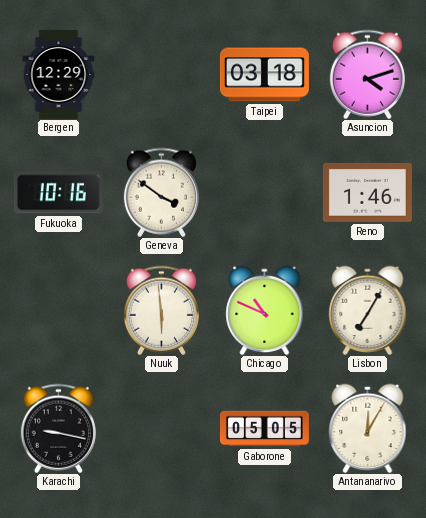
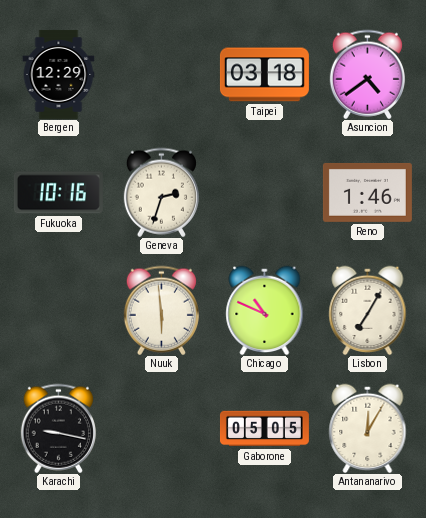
Asuncion: 4:12 -> 4:39 (367, 74)
Geneva: 3:51 -> 2:33 (161, 192)
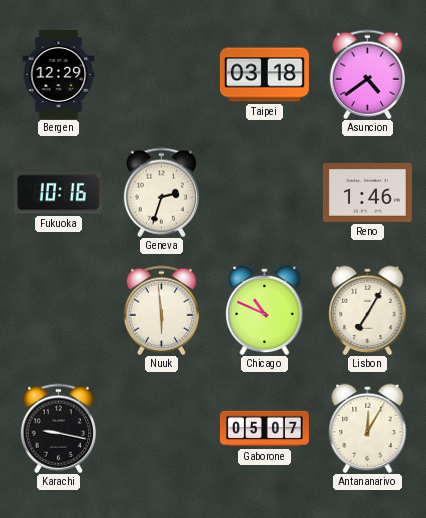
Gaborone: 05:05 -> 05:07 (264, 429)
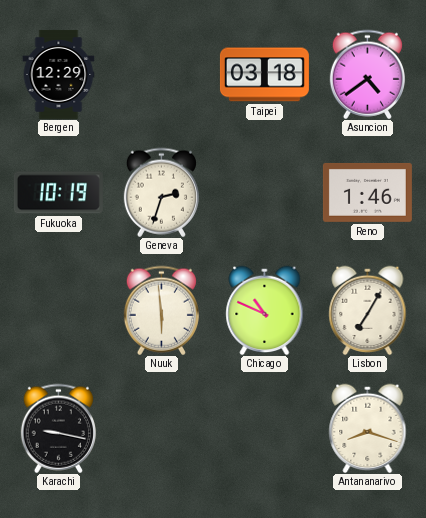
Fukuoka: 10:16 -> 10:19 (58, 193)
Gaborone: 05:07 -> none (264, 429)
Antananarivo: 12:05 -> 8:18 (368, 428)
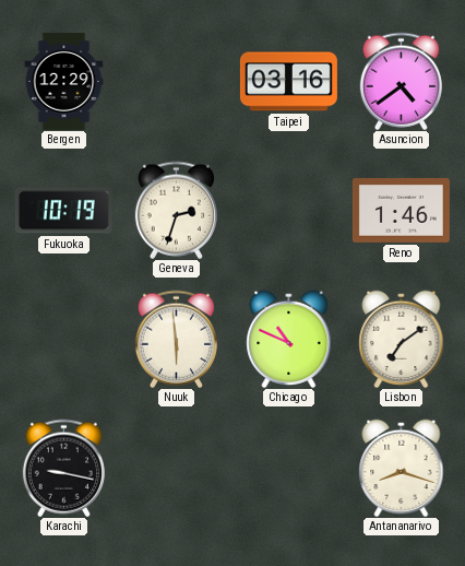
Taipei: 03:18 -> 03:16 (288, 82)
Lisbon: 7:05 -> 7:09 (402, 339)
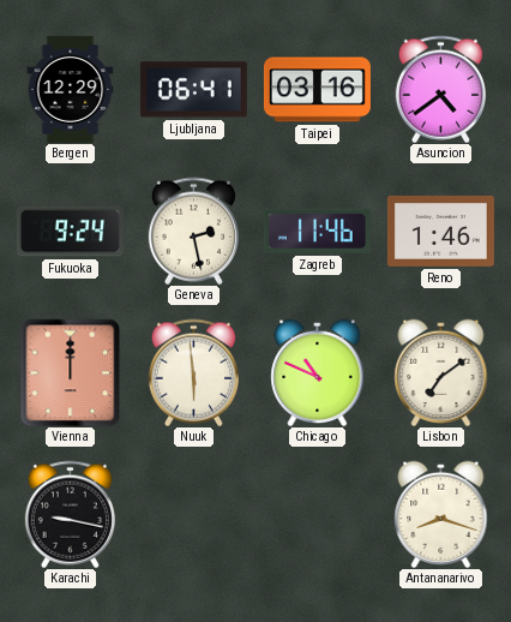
Ljubljana: none -> 06:41 (193, 90)
Fukuoka: 10:19 -> 9:24 (70, 232)
Geneva: 2:33 -> 2:28 (193, 231)
Zagreb: none -> 11:46 (317, 231)
Vienna: none -> 12:00 (71, 372)
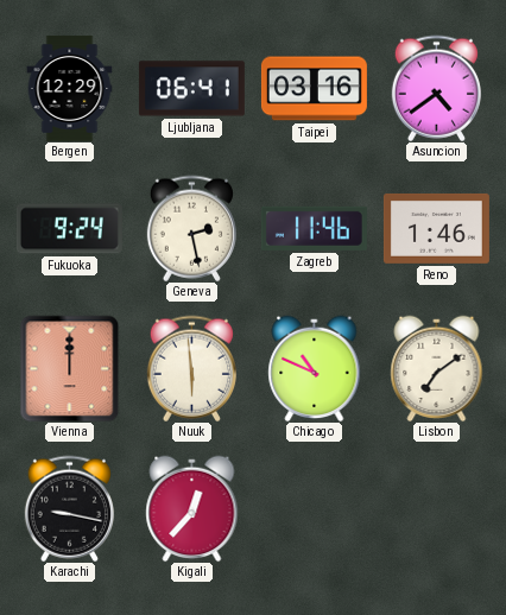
Kigali: none -> 12:37 (192, 508)
Antananarivo: 8:18 -> none (441, 514)
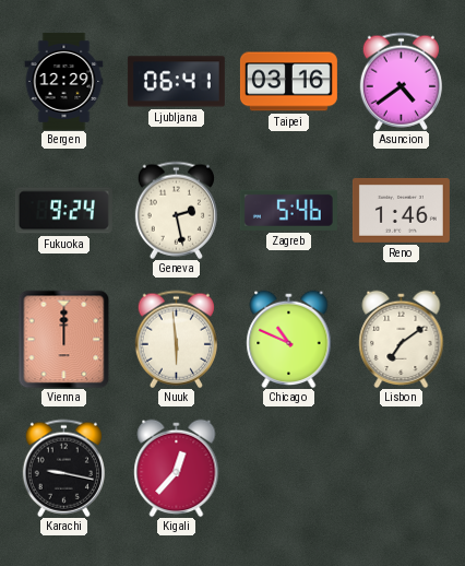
Zagreb: 11:46 -> 5:46 (288, 210)
